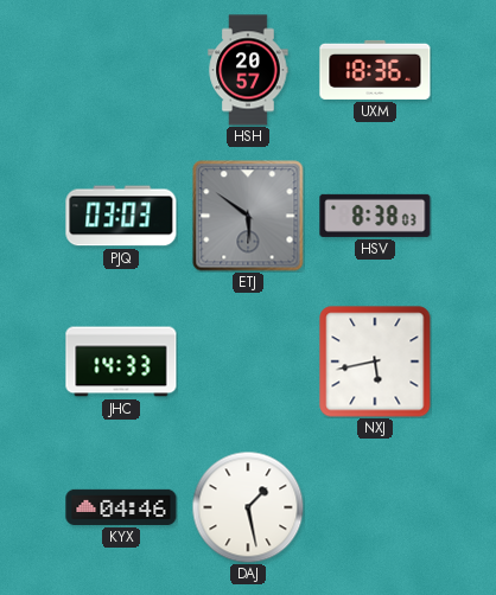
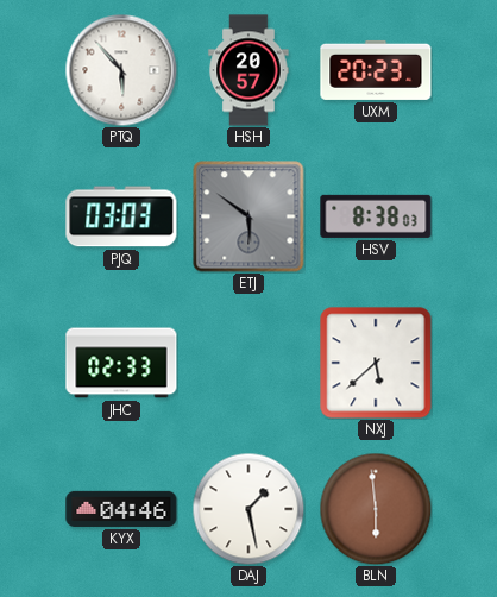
PTQ: none -> 5:53 (121, 70)
UXM: 18:36 -> 20:23 (376, 70)
JHC: 14:33 -> 02:33 (121, 363)
NXJ: 5:43 -> 5:38 (376, 363)
BLN: none -> 5:59 (376, 509)
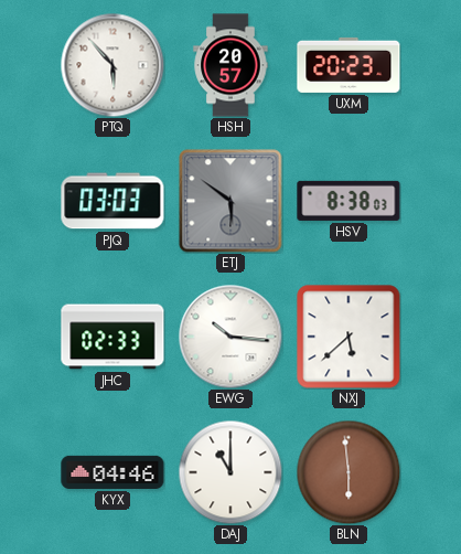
EWG: none -> 10:16 (230, 337)
DAJ: 1:28 -> 11:00 (230, 472)
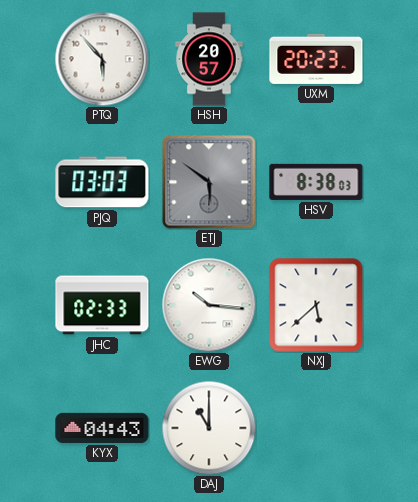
KYX: 04:46 -> 04:43 (102, 428)
BLN: 5:59 -> none (349, 472)
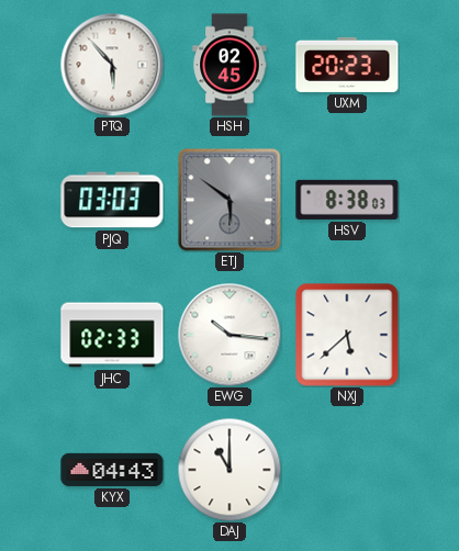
HSH: 20:57 -> 02:45 (229, 65)
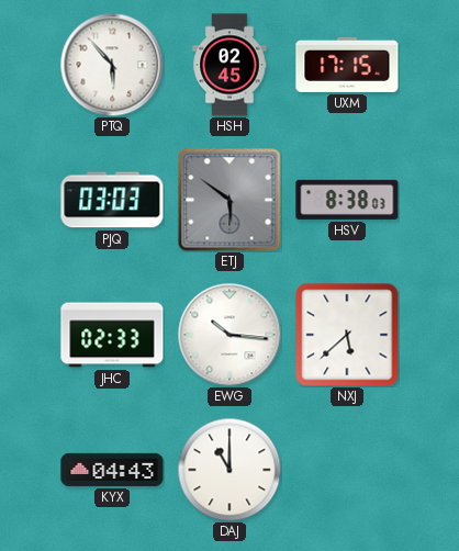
UXM: 20:23 -> 17:15 (347, 65)
